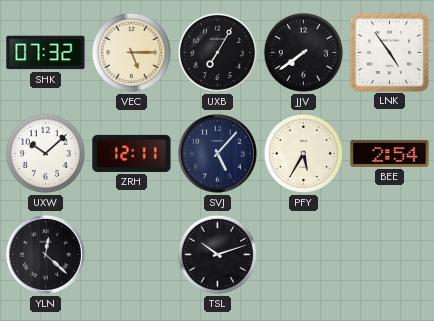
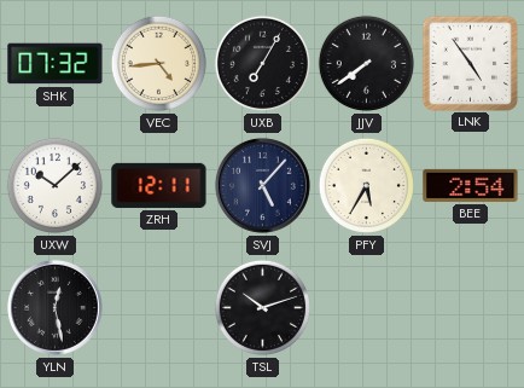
VEC: 5:15 -> 4:44 (158, 63)
YLN: 12:22 -> 12:28 (54, 307)
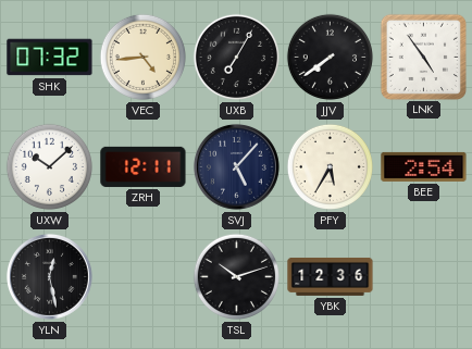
YBK: none -> 12:36 (331, 276)
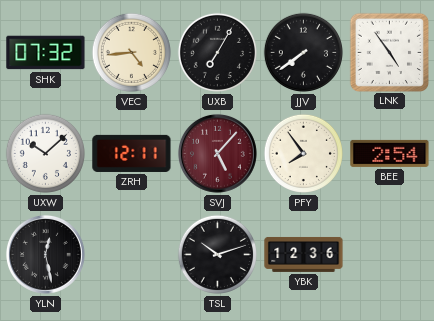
SVJ dial: navy -> burgundy (217, 153)
PFY: 5:35 -> 7:54 (303, 153)
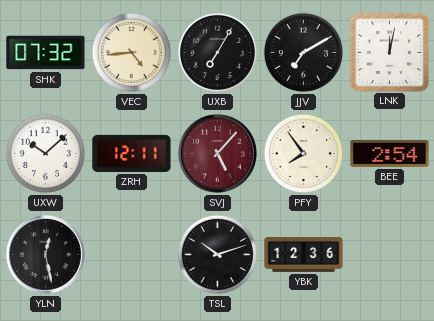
JJV: 7:39 -> 7:10 (303, 52)
LNK: 4:54 -> 12:02 (389, 52)
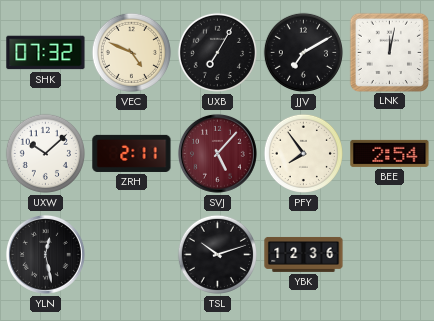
VEC: 4:44 -> 4:49 (131, 52)
ZRH: 12:11 -> 2:11 (132, 153)
